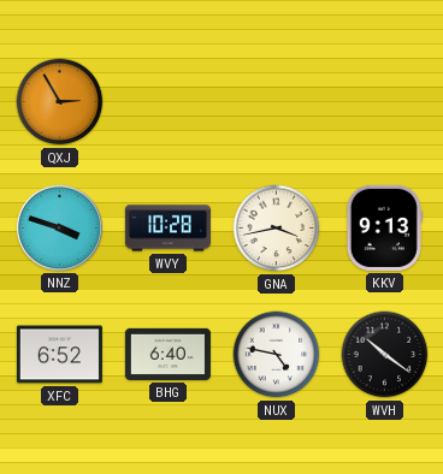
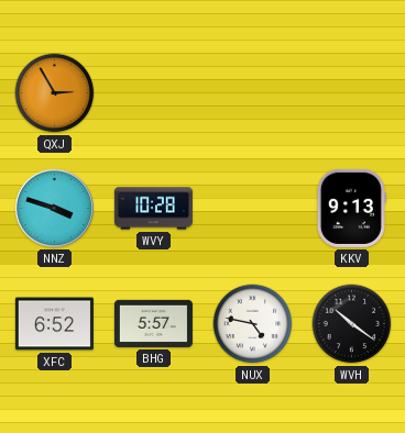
GNA: 3:43 -> none (277, 229)
BHG: 6:40 -> 5:57 (153, 323)
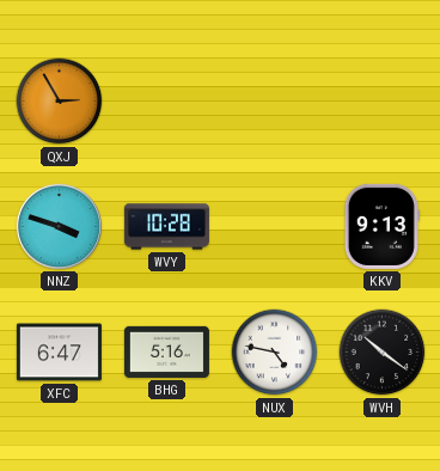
XFC: 6:52 -> 6:47 (59, 353)
BHG: 5:57 -> 5:16 (166, 351)
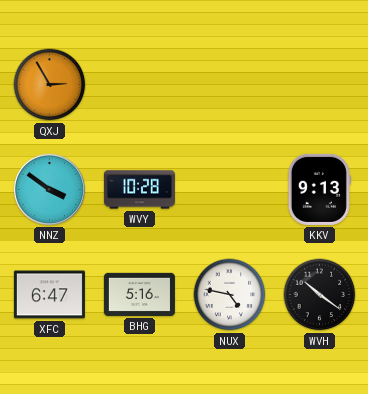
NNZ: 3:48 -> 3:51 (49, 189)
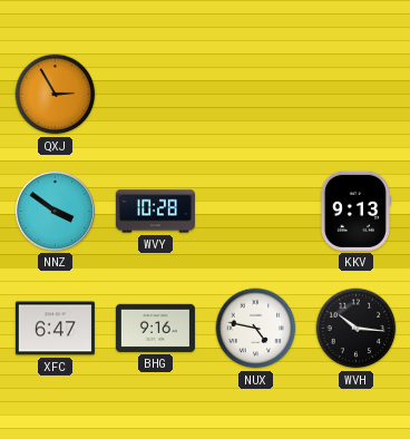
BHG: 5:16 -> 9:16 (155, 328)
WVH: 10:21 -> 10:16 (357, 329)
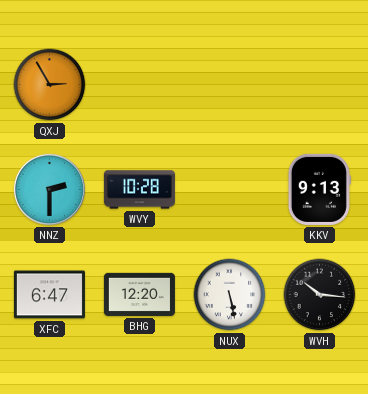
NNZ: 3:51 -> 2:30 (49, 189)
BHG: 9:16 -> 12:20 (139, 294)
NUX: 4:47 -> 5:28 (230, 295)
